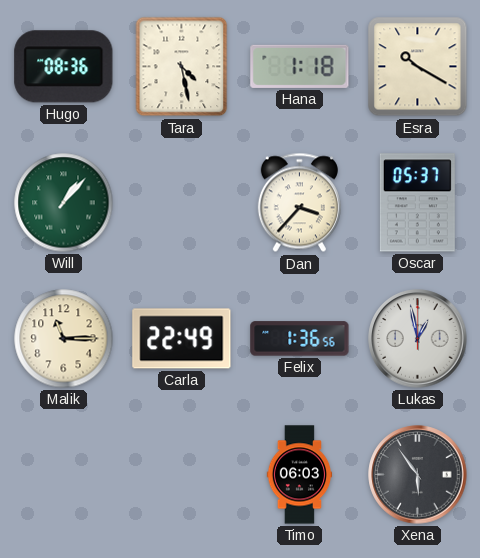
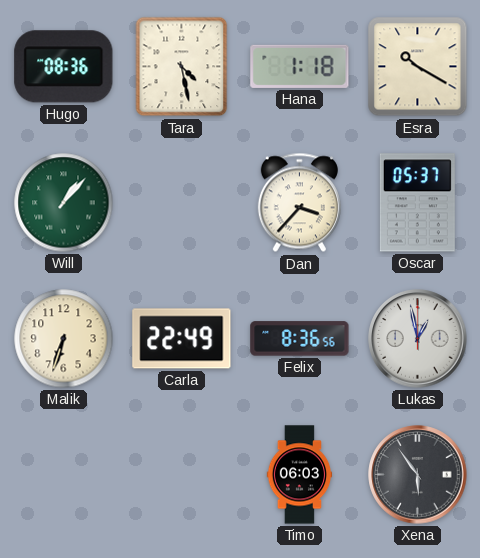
Malik: 11:15 -> 6:33 (64, 339)
Felix: 1:36 -> 8:36 (300, 339)
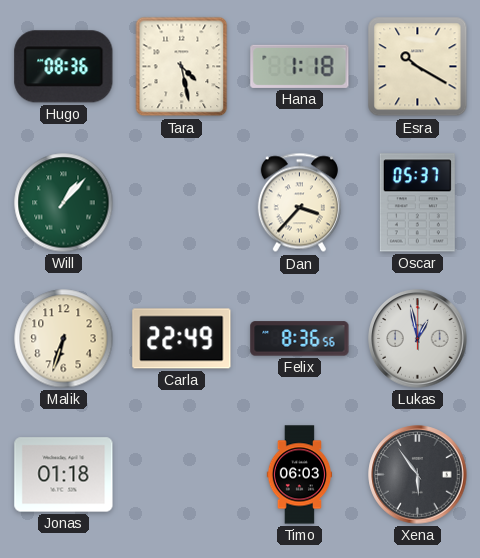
Jonas: none -> 01:18 (64, 475)
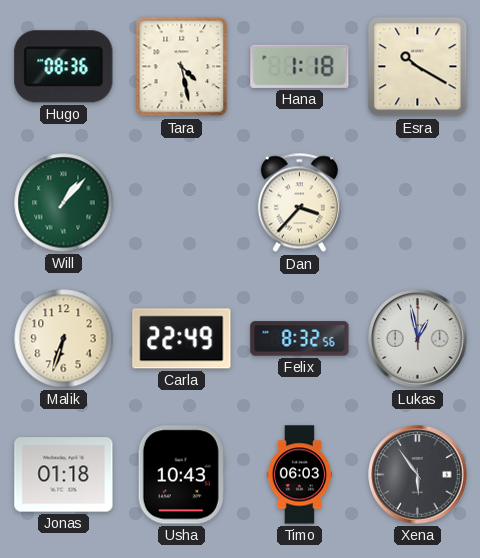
Oscar: 05:37 -> none (417, 203)
Felix: 8:36 -> 8:32 (300, 339)
Usha: none -> 10:43 (181, 475)
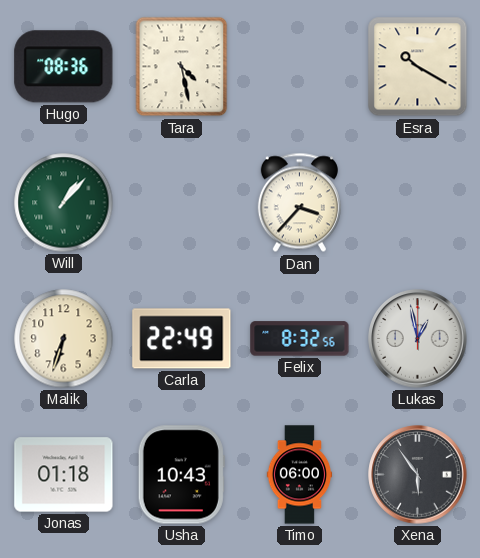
Hana: 1:18 -> none (300, 66)
Timo: 06:03 -> 06:00 (300, 475)
